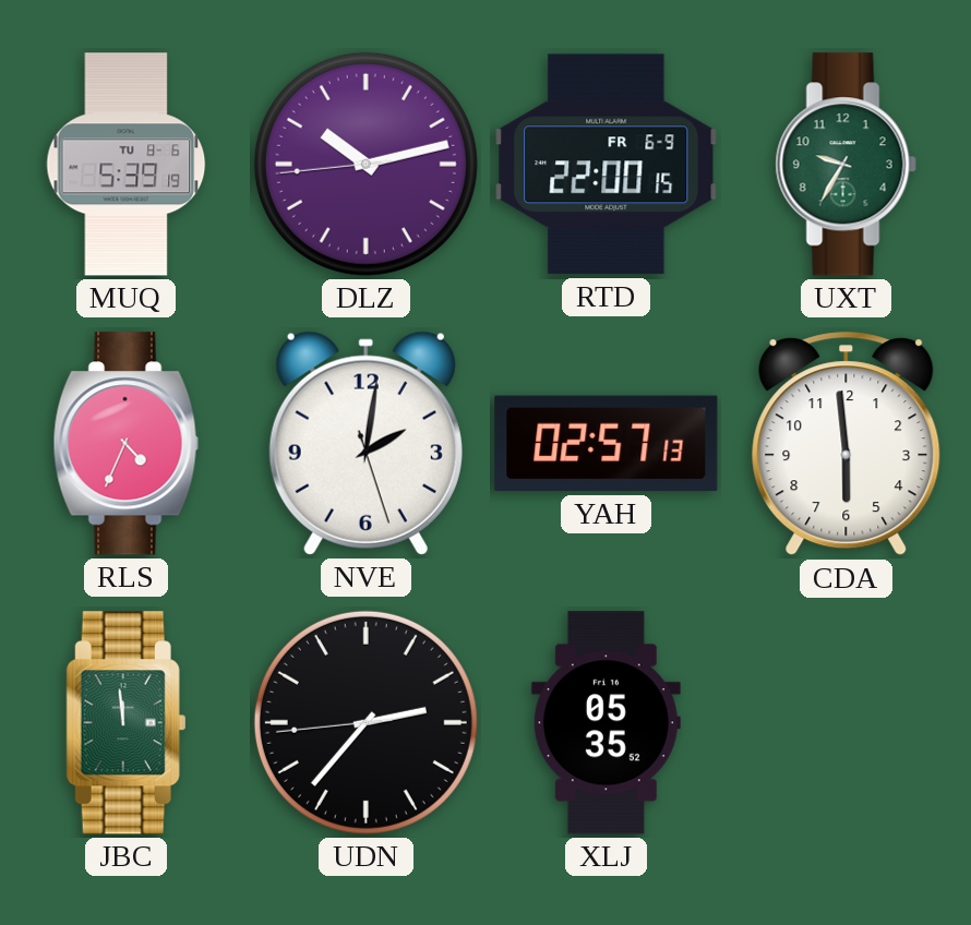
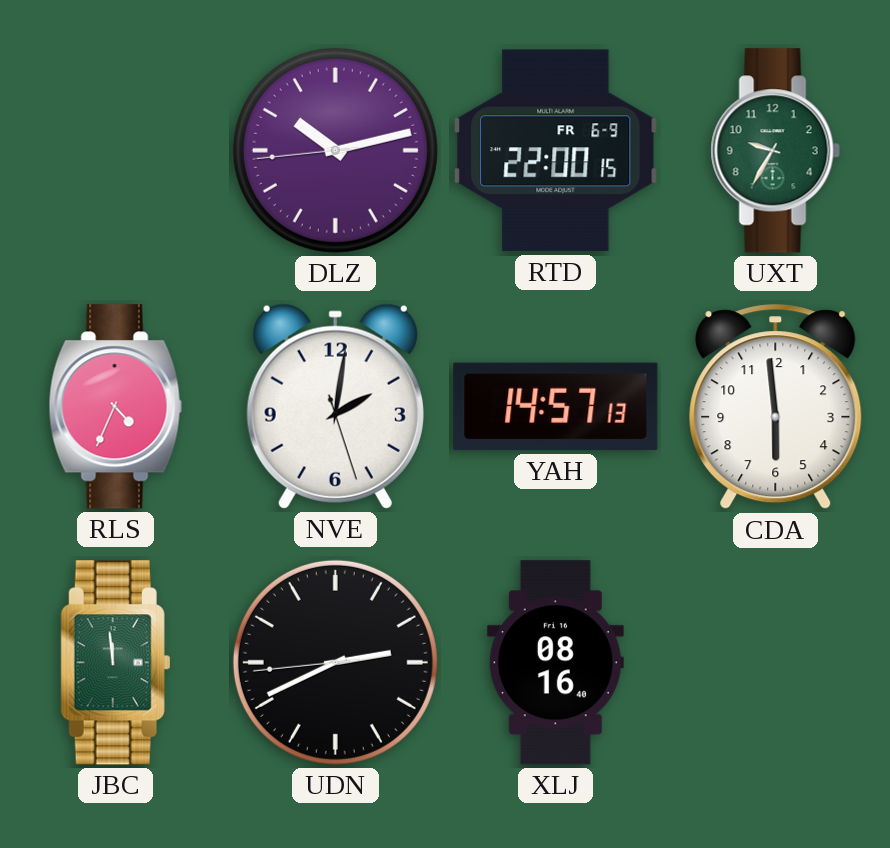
MUQ: 5:39 -> none (127, 165)
YAH: 02:57 -> 14:57 (556, 407)
UDN: 2:36 -> 2:40 (335, 662)
XLJ: 05:35 -> 08:16 (555, 663)
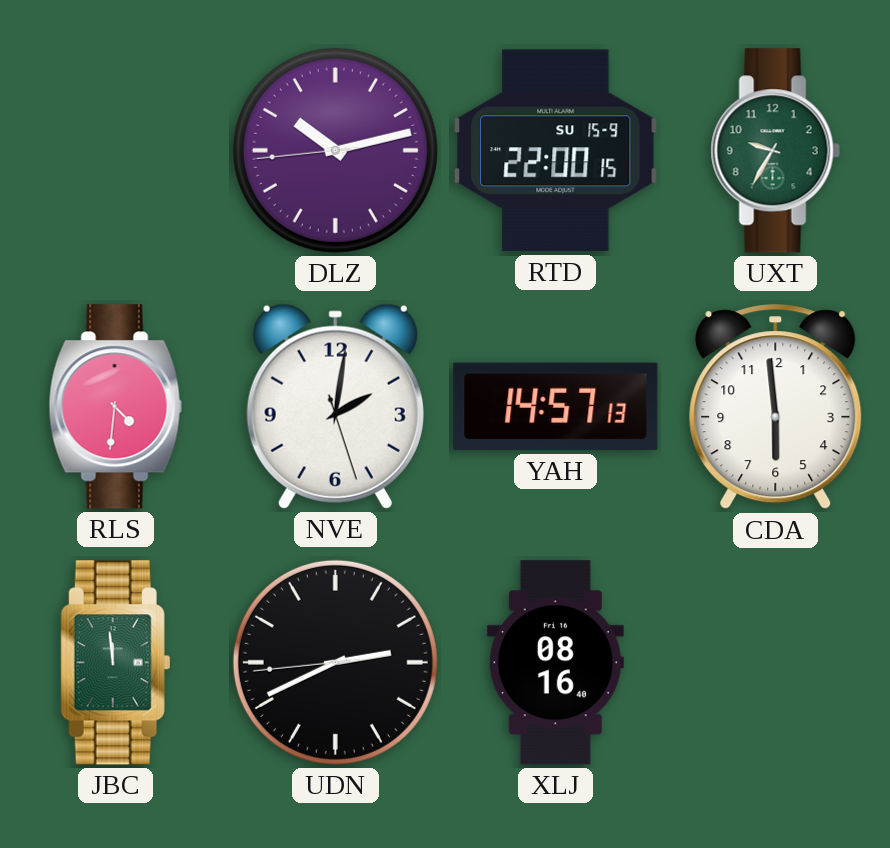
RTD date: FR 6-9 -> SU 15-9 (556, 151)
RLS: 4:34 -> 4:31 (115, 407)
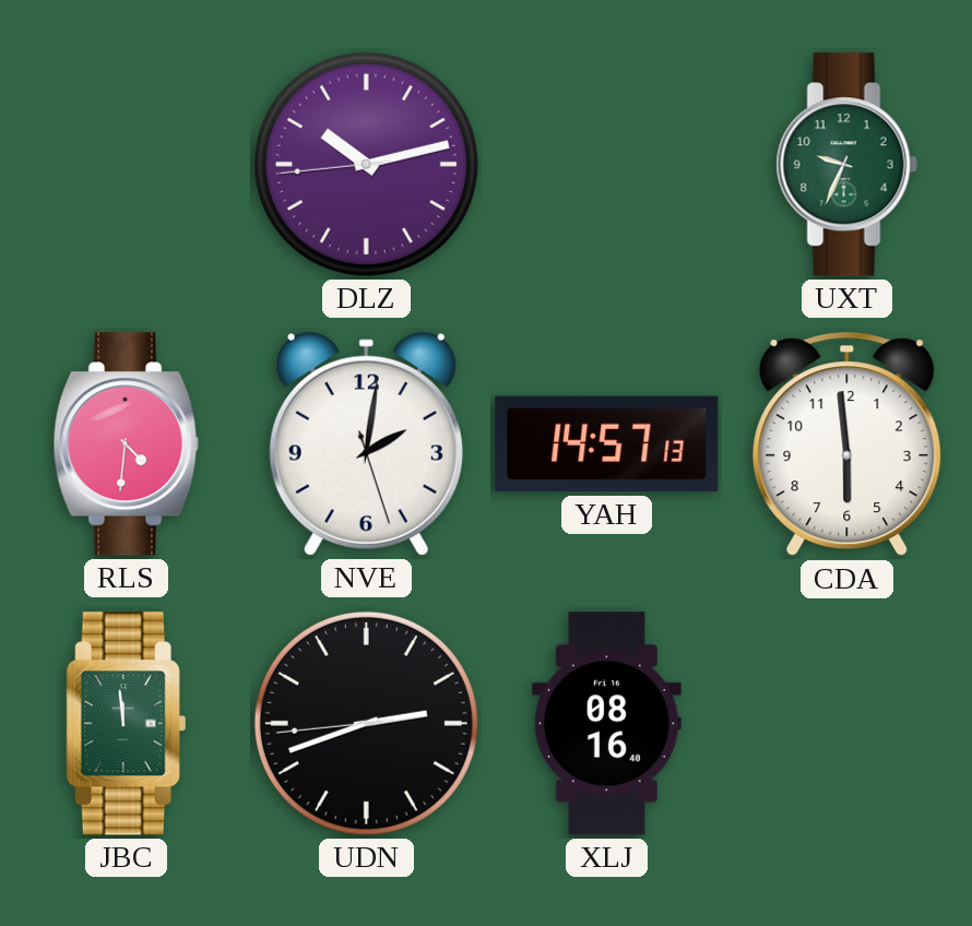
RTD: 22:00 -> none (556, 151)
UXT: 9:35 -> 9:34 (846, 165)
UDN: 2:40 -> 2:41 (366, 723)
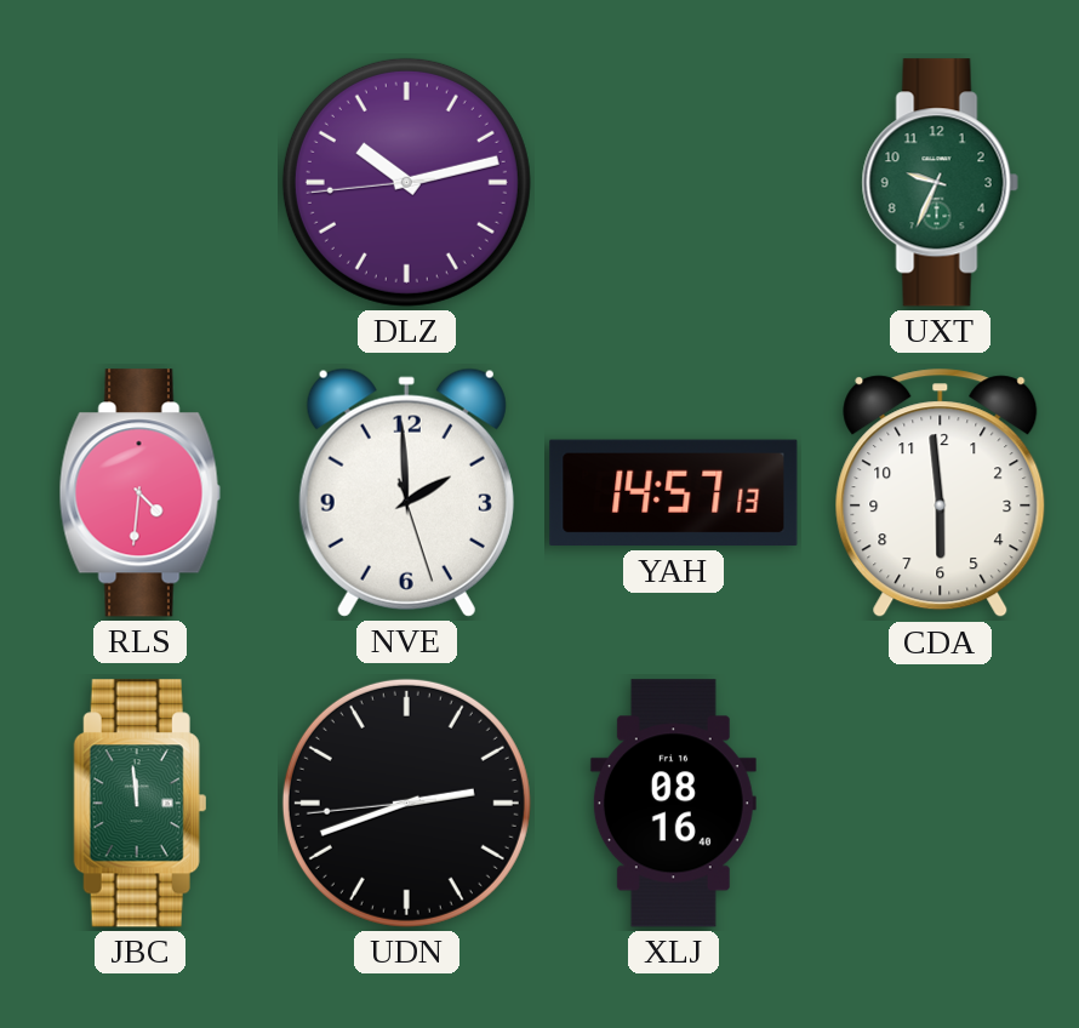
NVE: 2:01 -> 1:59 (406, 492)
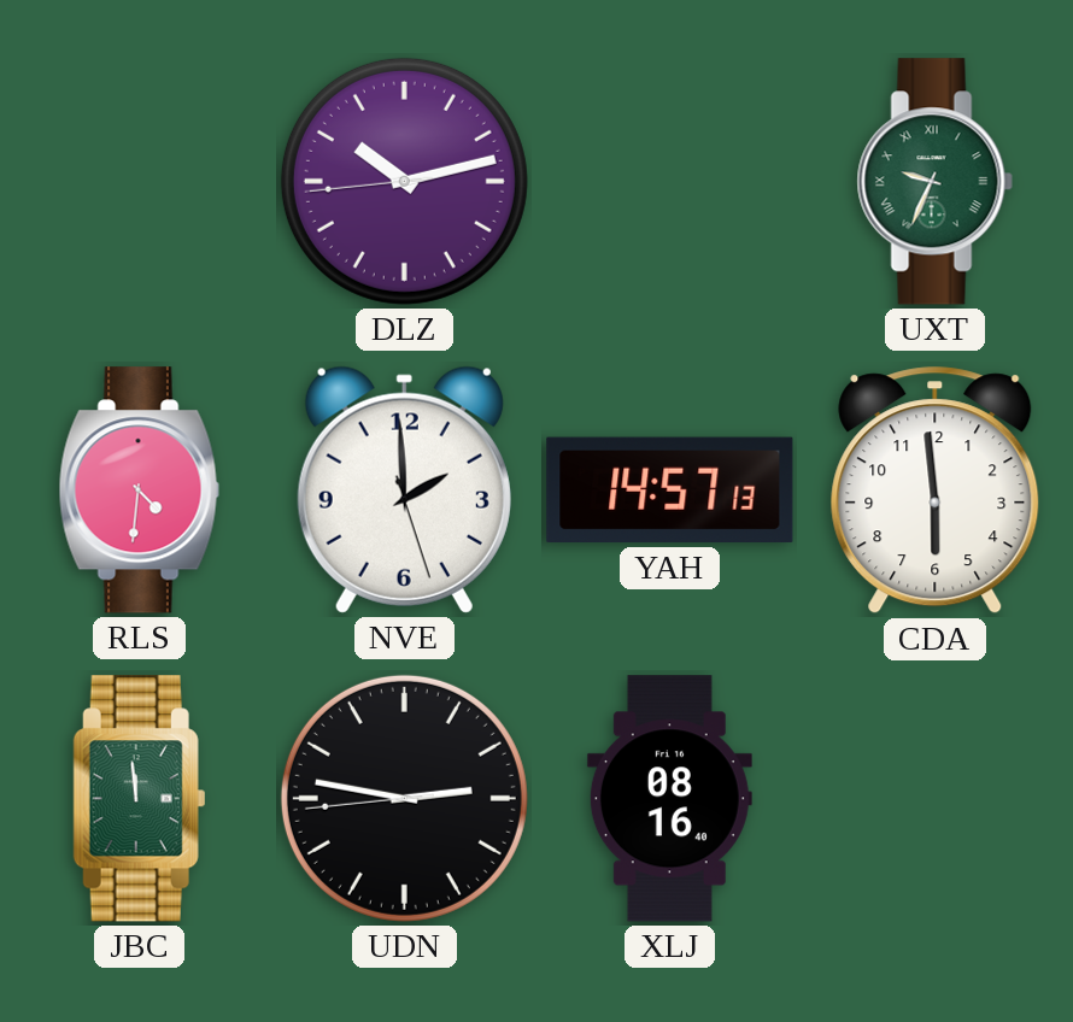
UXT numerals: Arabic -> Roman (934, 182)
UDN: 2:41 -> 2:46 (404, 798)
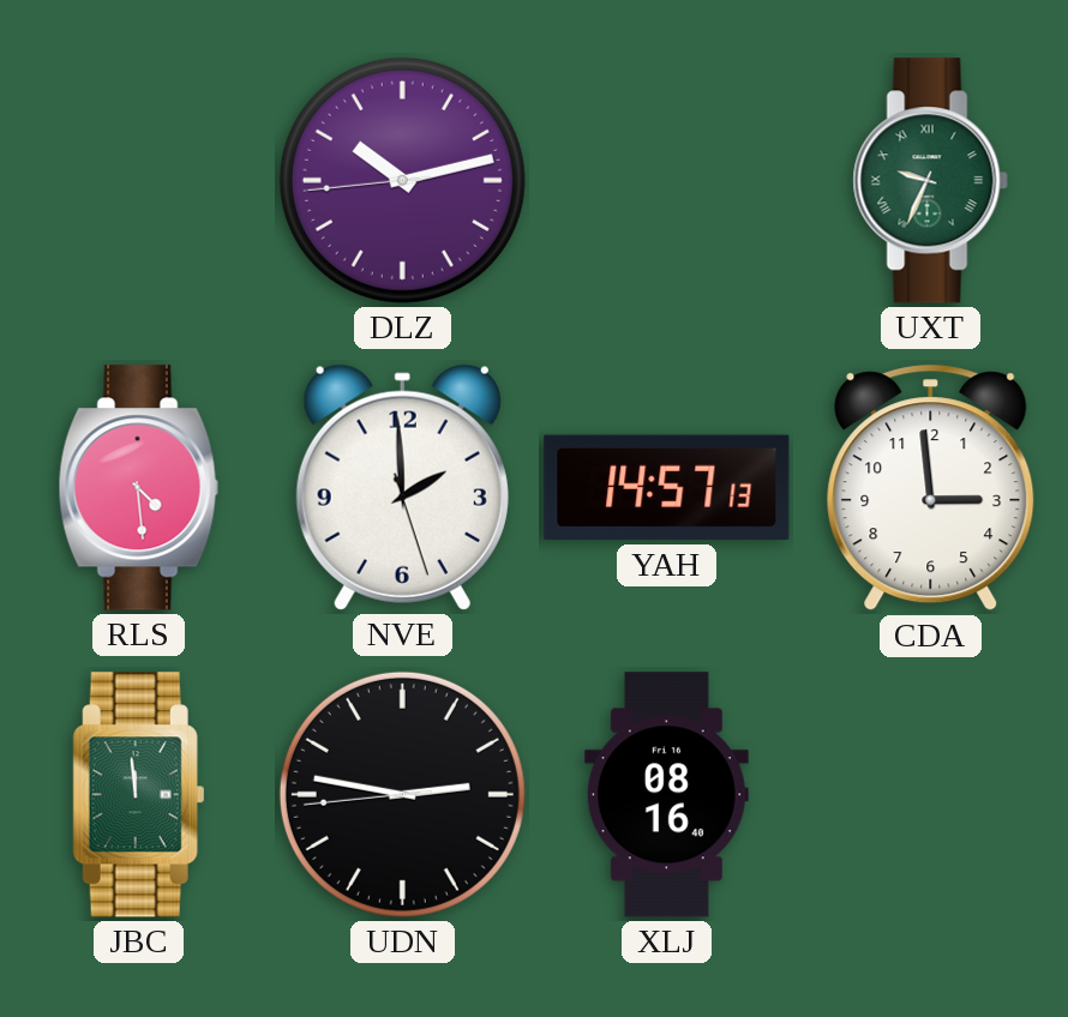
RLS: 4:31 -> 4:29 (138, 488)
CDA: 5:59 -> 2:59 (931, 488)
